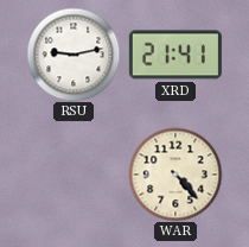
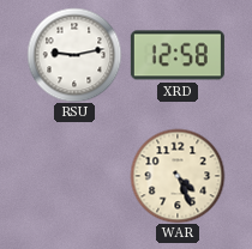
XRD: 21:41 -> 12:58 (178, 55)
WAR: 4:23 -> 4:26 (178, 176)
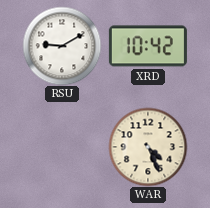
RSU: 9:13 -> 9:10 (62, 46)
XRD: 12:58 -> 10:42 (148, 46)
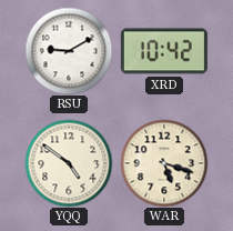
YQQ: none -> 4:51 (69, 163)
WAR: 4:26 -> 5:18 (164, 163)
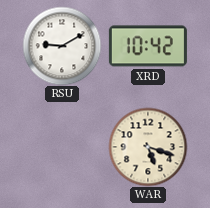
YQQ: 4:51 -> none (69, 163)
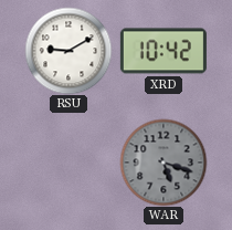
WAR dial: cream -> grey (164, 163)
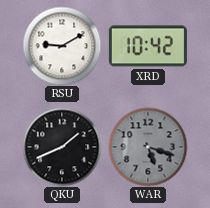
QKU: none -> 1:41 (62, 147)
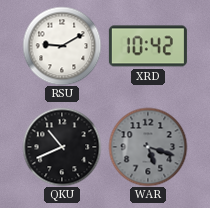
QKU: 1:41 -> 10:41 (62, 147)
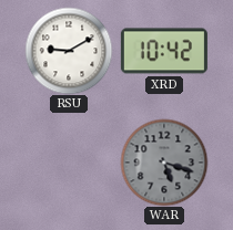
QKU: 10:41 -> none (62, 147)
